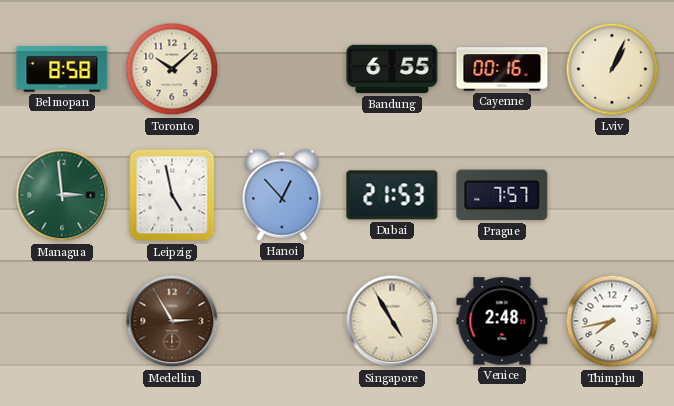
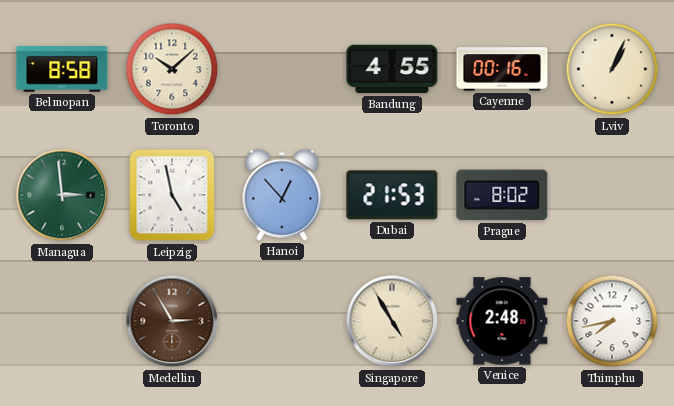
Bandung: 6:55 -> 4:55 (392, 69)
Prague: 7:57 -> 8:02 (502, 195)
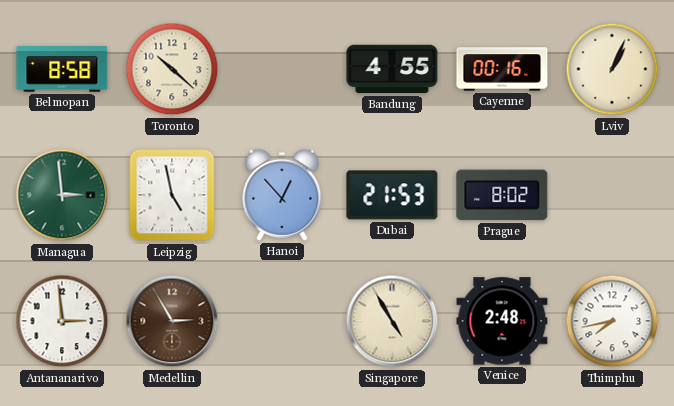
Toronto: 10:08 -> 10:22 (172, 69)
Antananarivo: none -> 2:59 (62, 321)
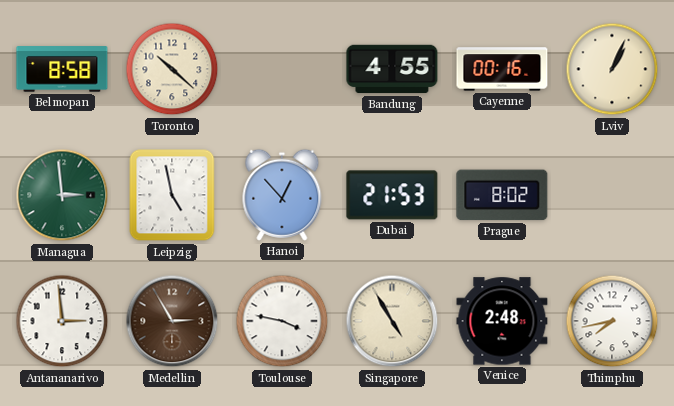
Toulouse: none -> 3:47 (282, 321)
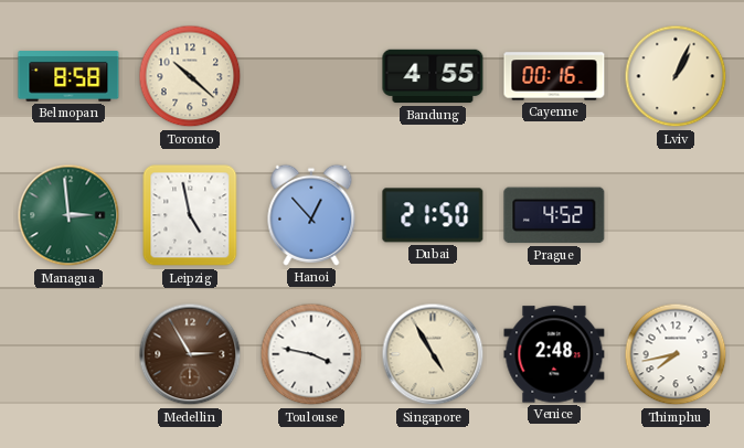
Dubai: 21:53 -> 21:50 (433, 215)
Prague: 8:02 -> 4:52 (554, 215)
Antananarivo: 2:59 -> none (62, 321)
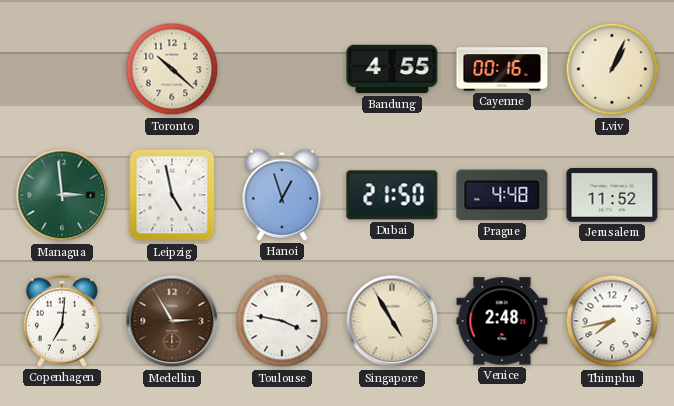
Belmopan: 8:58 -> none (68, 76)
Hanoi: 12:53 -> 12:57 (282, 195)
Prague: 4:52 -> 4:48 (502, 195)
Jerusalem: none -> 11:52 (612, 195)
Copenhagen: none -> 7:01 (62, 321)
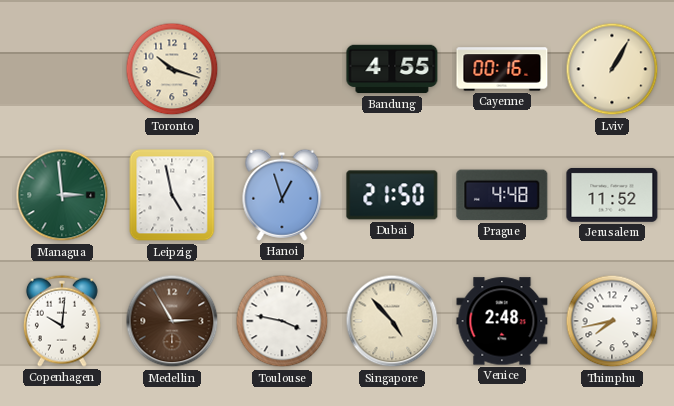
Toronto: 10:22 -> 10:18 (172, 69)
Lviv: 1:04 -> 1:05 (612, 69)
Copenhagen: 7:01 -> 10:01 (62, 321)
Singapore: 4:55 -> 4:53 (392, 321)
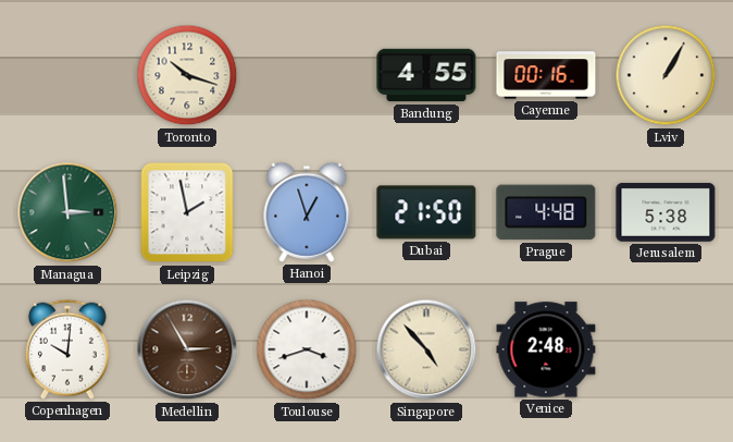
Leipzig: 4:58 -> 1:58 (187, 212)
Jerusalem: 11:52 -> 5:38 (666, 212)
Toulouse: 3:47 -> 3:42 (307, 349)
Thimphu: 7:43 -> none (612, 321)
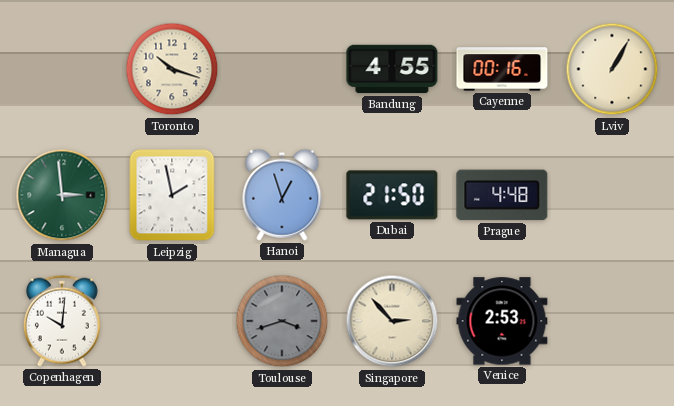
Jerusalem: 5:38 -> none (666, 212)
Medellin: 2:55 -> none (187, 349)
Toulouse dial: white -> grey (282, 321)
Singapore: 4:53 -> 2:53 (392, 321)
Venice: 2:48 -> 2:53 (502, 321)
